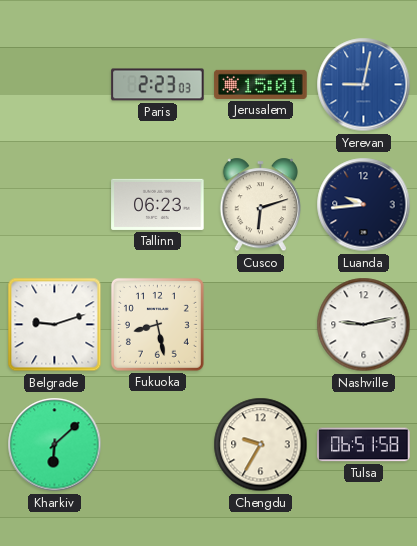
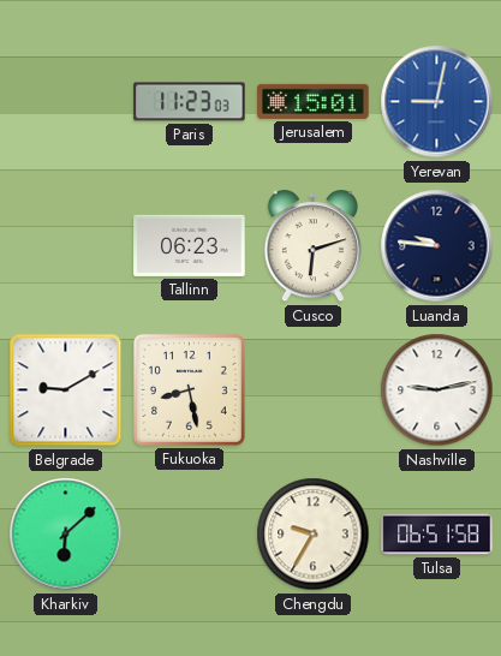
Paris: 2:23 -> 11:23 (190, 102)
Luanda: 9:44 -> 9:46 (437, 246)
Belgrade: 9:12 -> 9:10 (66, 390)
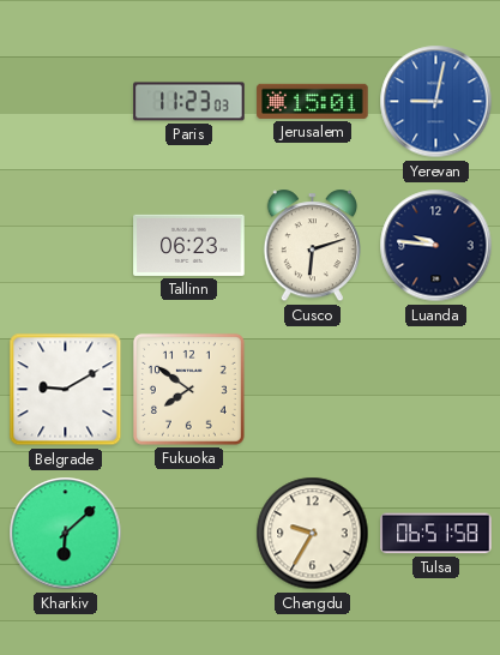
Fukuoka: 8:28 -> 7:51 (188, 389)
Nashville: 9:13 -> none (437, 390)
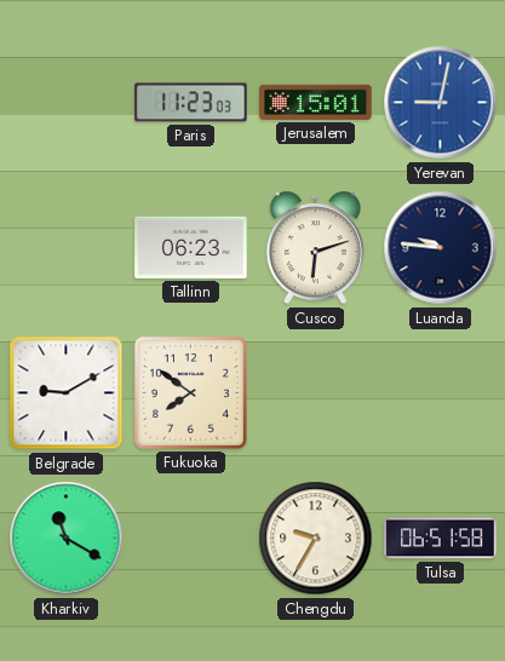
Kharkiv: 6:08 -> 11:20 (67, 539)
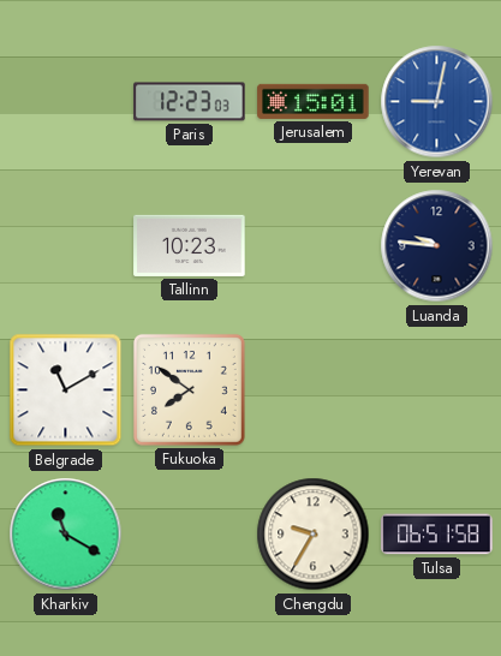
Paris: 11:23 -> 12:23 (190, 102)
Tallinn: 06:23 -> 10:23 (190, 245)
Cusco: 6:12 -> none (315, 248)
Belgrade: 9:10 -> 11:10 (66, 390)
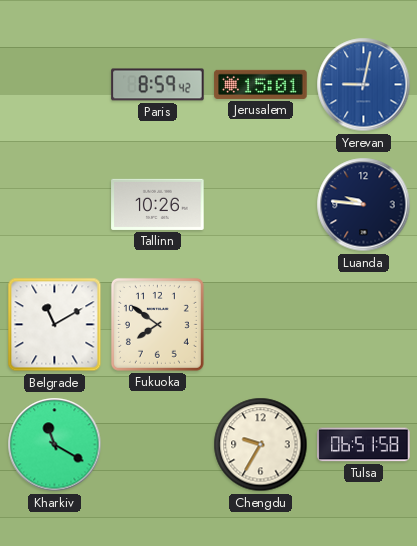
Paris: 12:23 -> 8:59 (158, 85)
Tallinn: 10:23 -> 10:26 (158, 204)
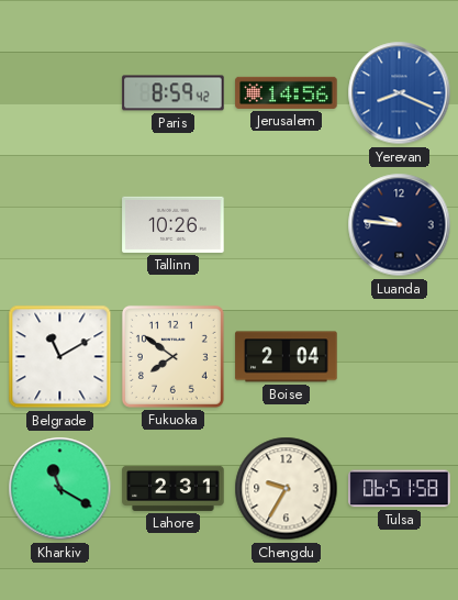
Jerusalem: 15:01 -> 14:56 (287, 92)
Yerevan: 9:02 -> 8:19 (400, 93)
Boise: none -> 2:04 (287, 357)
Lahore: none -> 2:31 (174, 488)
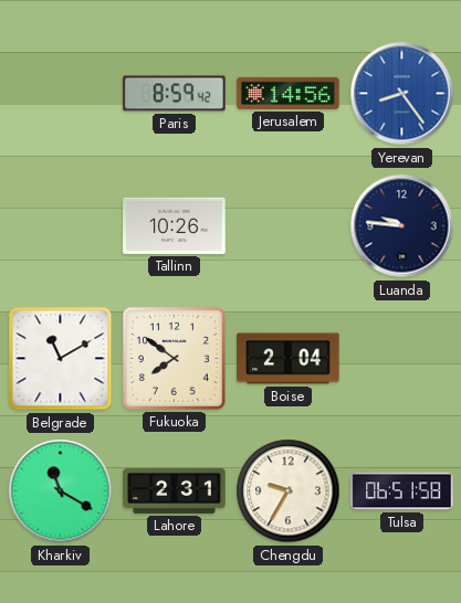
Yerevan: 8:19 -> 8:24 (402, 94)
